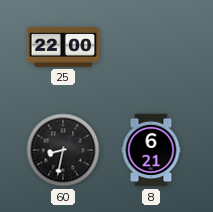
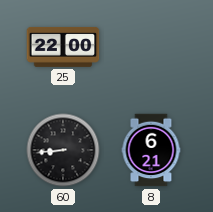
60: 8:32 -> 8:44 (63, 150)
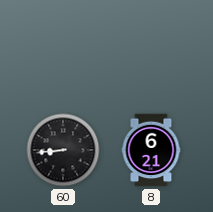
25: 22:00 -> none (63, 47)
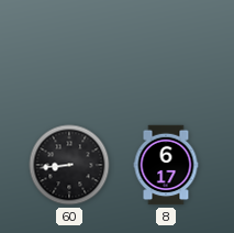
8: 6:21 -> 6:17 (166, 165)
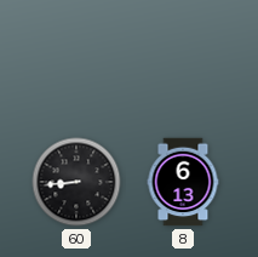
8: 6:17 -> 6:13 (183, 182)
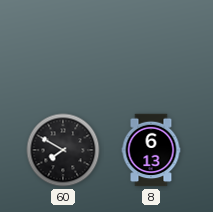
60: 8:44 -> 7:50 (63, 150)
